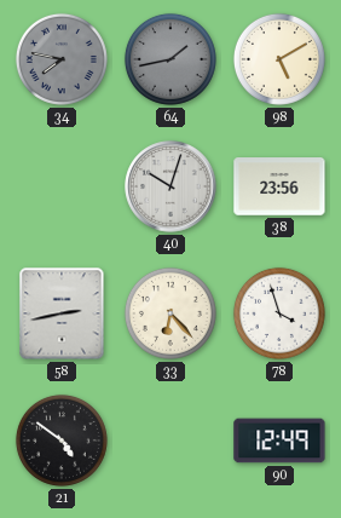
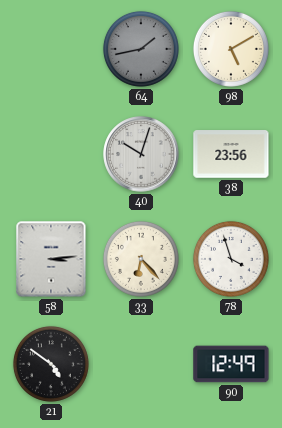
34: 7:47 -> none (62, 59)
58: 2:43 -> 3:14 (51, 259)
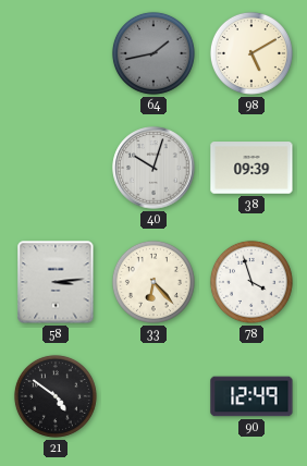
38: 23:56 -> 09:39 (251, 168)
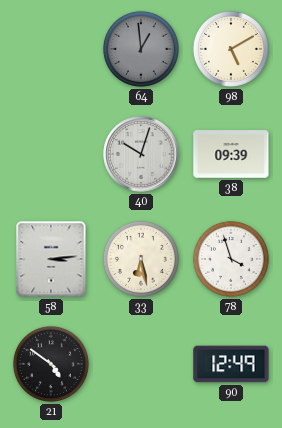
64: 1:43 -> 12:59 (141, 49)
33: 6:23 -> 6:28 (141, 259)
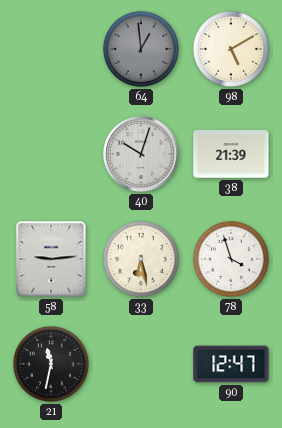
38: 09:39 -> 21:39 (231, 154)
58: 3:14 -> 9:14 (51, 259)
21: 4:51 -> 11:32 (51, 364)
90: 12:49 -> 12:47 (231, 364)
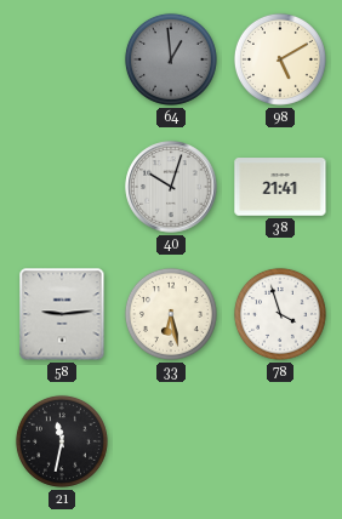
38: 21:39 -> 21:41 (280, 187)
90: 12:47 -> none (231, 364)
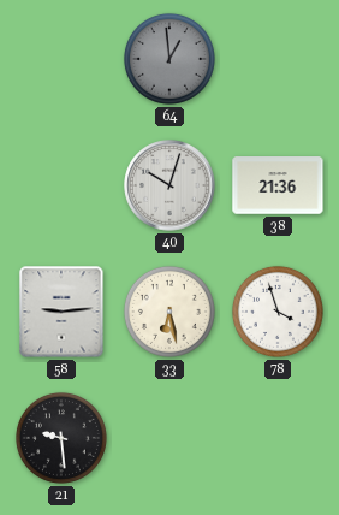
98: 5:10 -> none (280, 59)
38: 21:41 -> 21:36 (278, 185)
21: 11:32 -> 9:29 (61, 438)
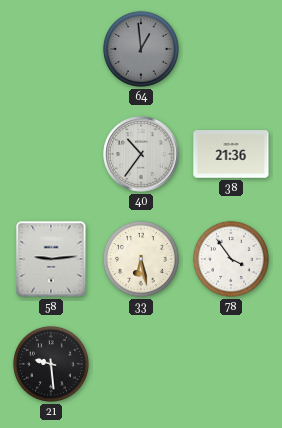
40: 10:03 -> 10:36 (141, 154)
78: 3:57 -> 3:54 (231, 259)
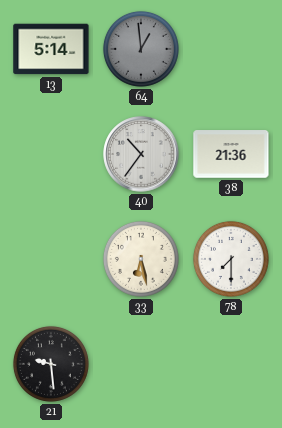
13: none -> 5:14 (51, 49)
58: 9:14 -> none (51, 259)
78: 3:54 -> 7:30 (231, 259)
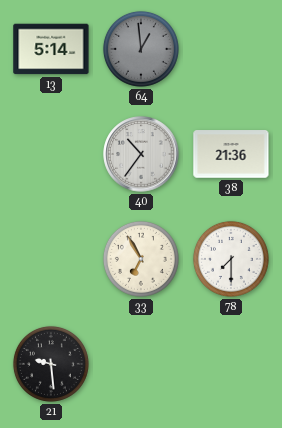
33: 6:28 -> 6:55 (141, 259)
